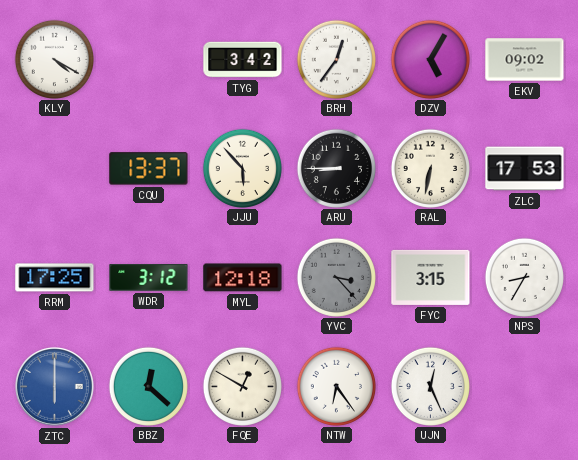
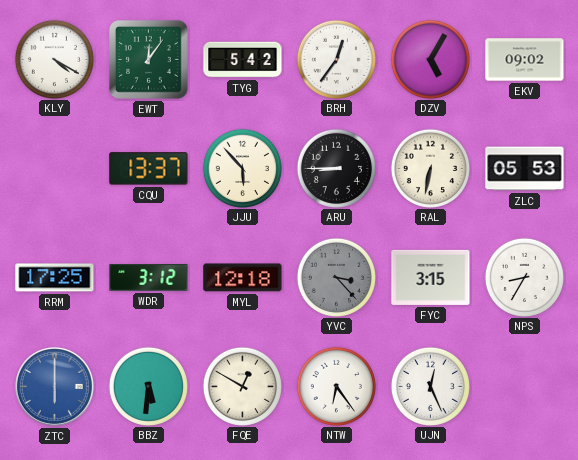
EWT: none -> 12:06 (149, 60)
TYG: 3:42 -> 5:42 (243, 60)
ZLC: 17:53 -> 05:53 (525, 169)
BBZ: 12:22 -> 5:31 (148, 386)
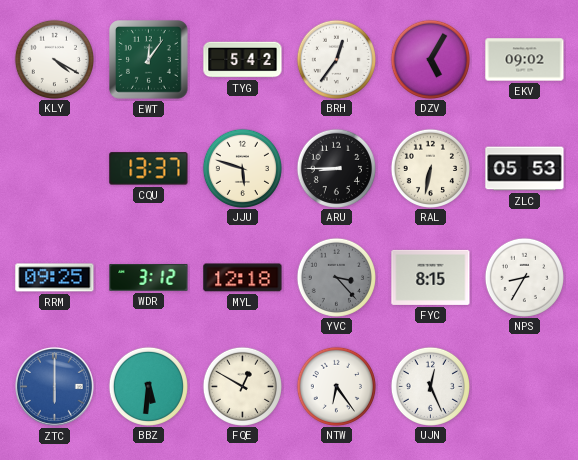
JJU: 5:53 -> 5:48 (242, 168)
RRM: 17:25 -> 09:25 (55, 278)
FYC: 3:15 -> 8:15 (431, 277)
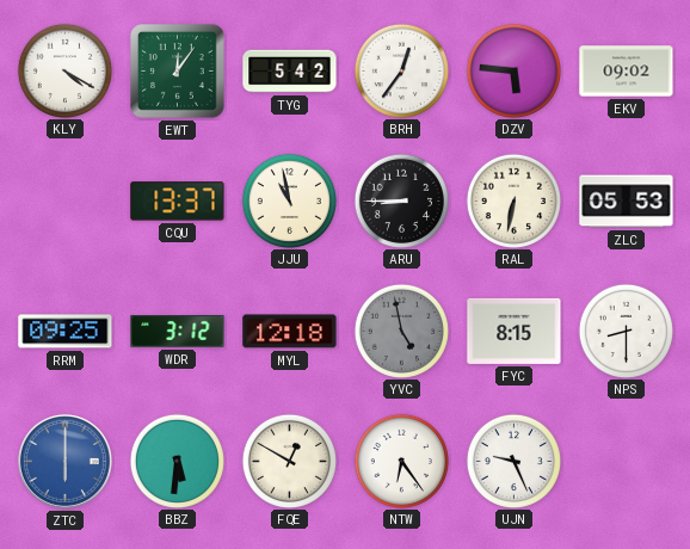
DZV: 5:05 -> 5:46 (513, 70)
JJU: 5:48 -> 10:58 (289, 201)
YVC: 3:23 -> 4:58 (401, 331)
NPS: 8:35 -> 8:30 (626, 331)
UJN: 12:26 -> 9:26 (513, 461)
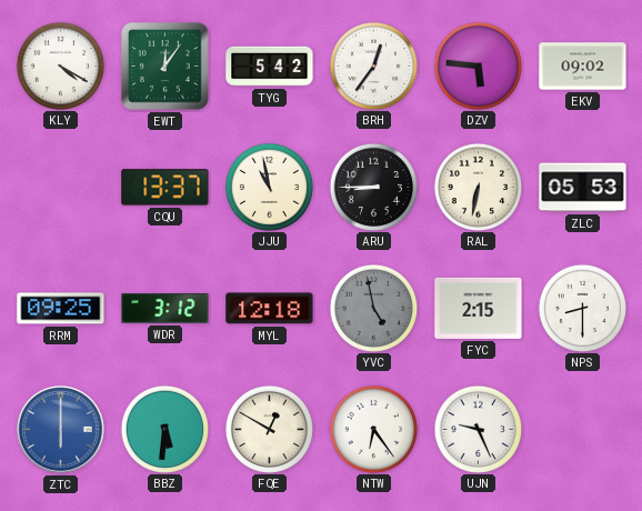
FYC: 8:15 -> 2:15 (479, 308)
